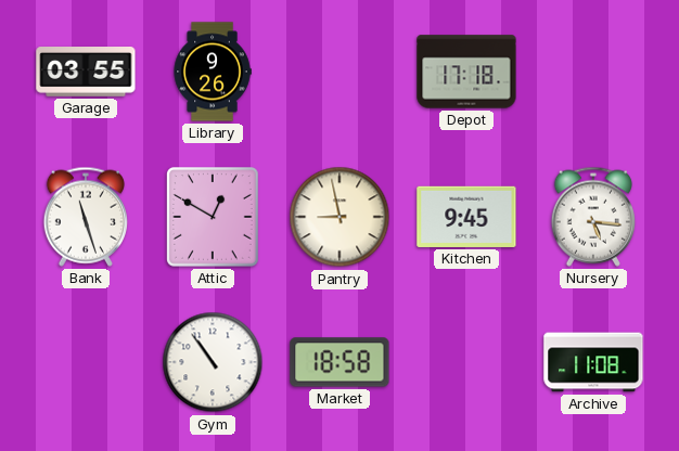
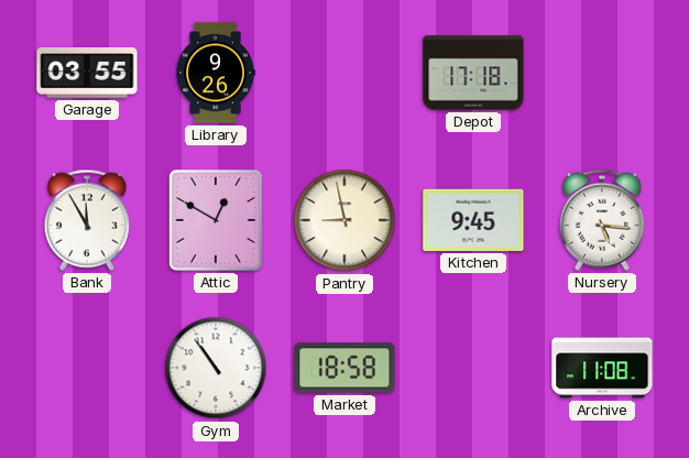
Bank: 11:27 -> 11:55 (87, 220)
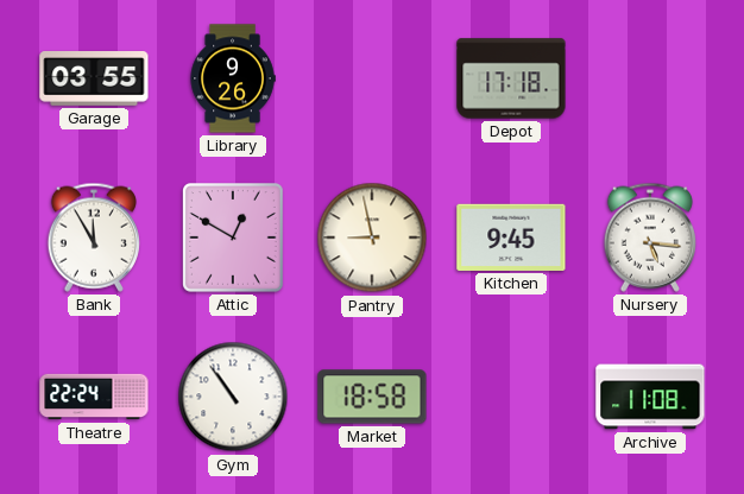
Theatre: none -> 22:24 (94, 397)
